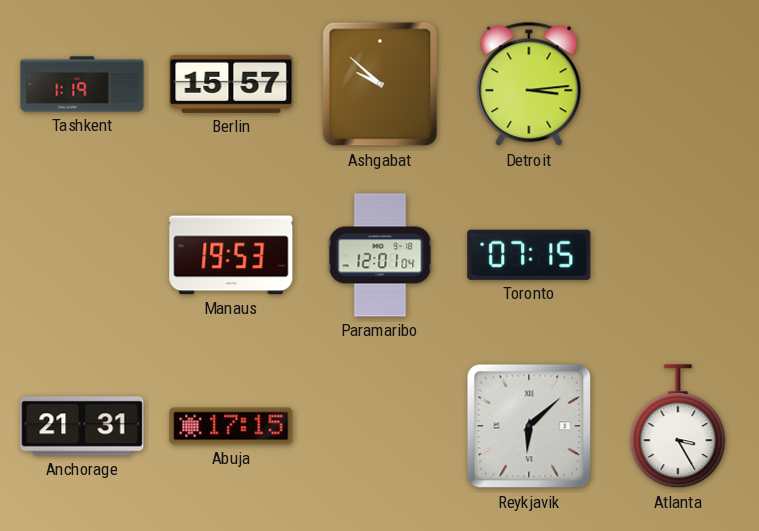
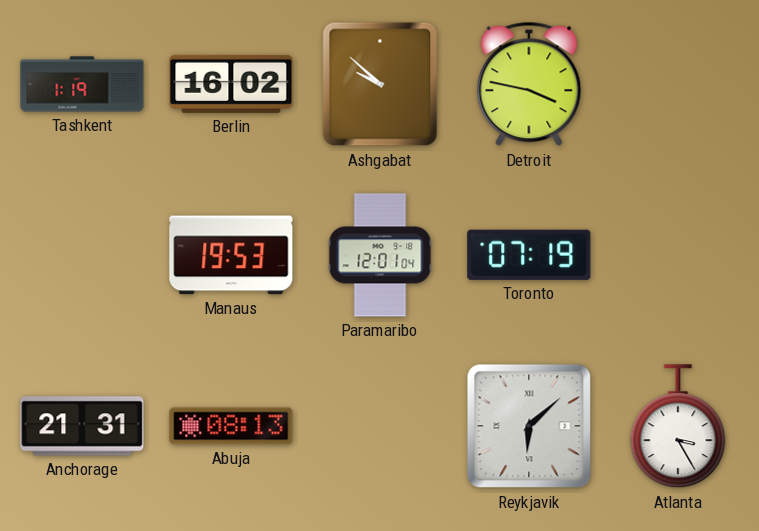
Berlin: 15:57 -> 16:02 (231, 84)
Detroit: 3:14 -> 3:47 (529, 84)
Toronto: 07:15 -> 07:19 (529, 255)
Abuja: 17:15 -> 08:13 (231, 426)
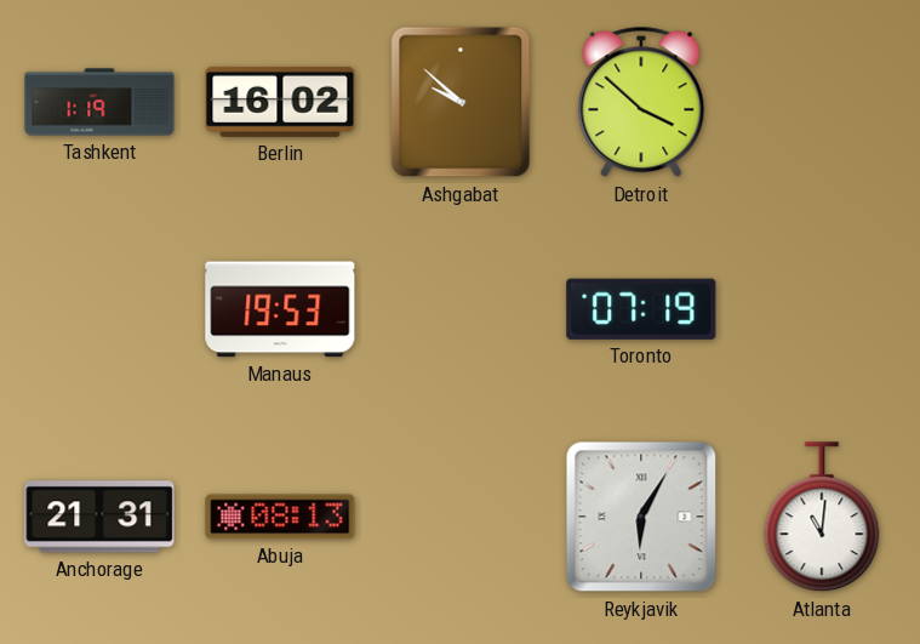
Detroit: 3:47 -> 3:52 (641, 102)
Paramaribo: 12:01 -> none (380, 255)
Reykjavik: 6:08 -> 6:05 (641, 517)
Atlanta: 3:25 -> 11:01 (822, 518)
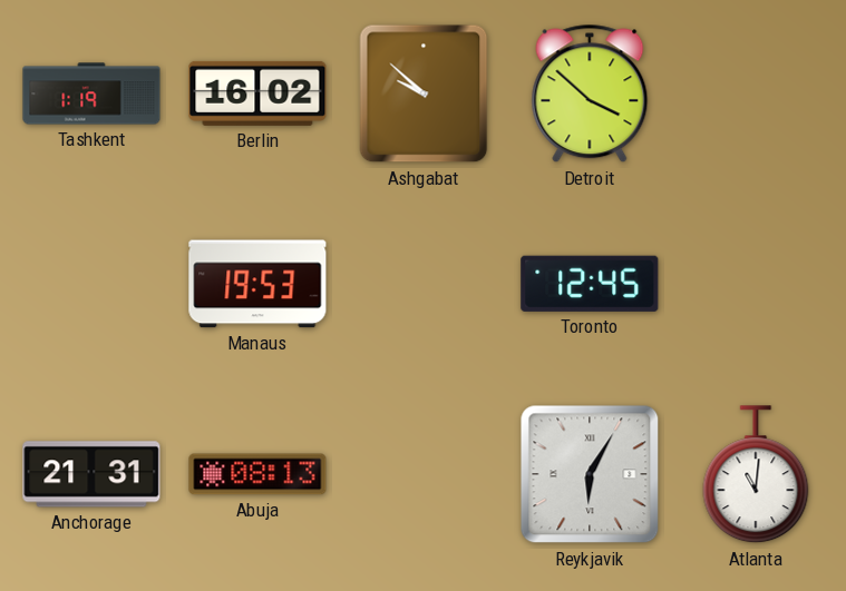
Toronto: 07:19 -> 12:45 (590, 284)
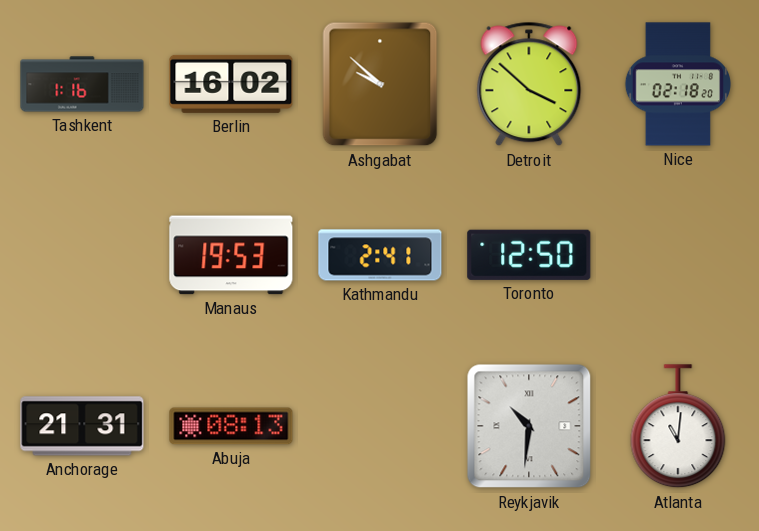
Tashkent: 1:19 -> 1:16 (82, 84)
Nice: none -> 02:18 (677, 84)
Kathmandu: none -> 2:41 (380, 255)
Toronto: 12:45 -> 12:50 (529, 255)
Reykjavik: 6:05 -> 10:31 (529, 426)
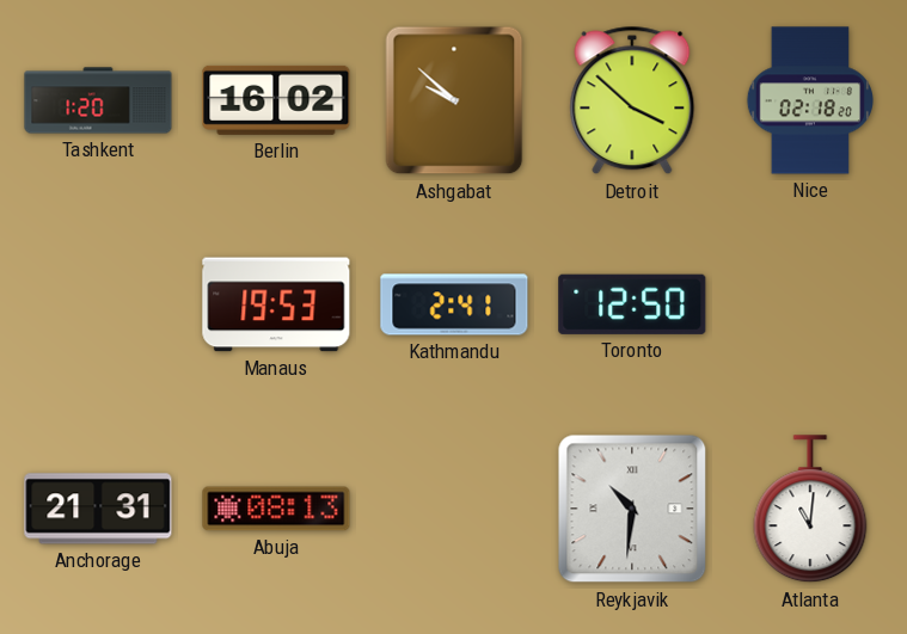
Tashkent: 1:16 -> 1:20 (98, 100)
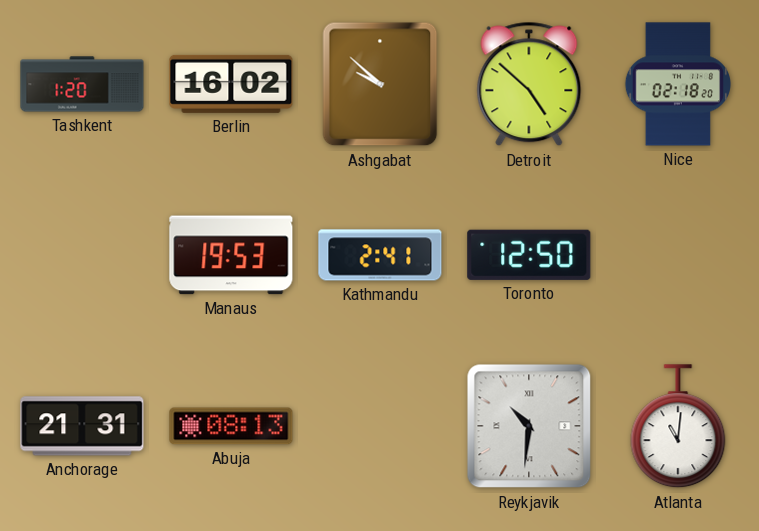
Detroit: 3:52 -> 4:52 (529, 84)
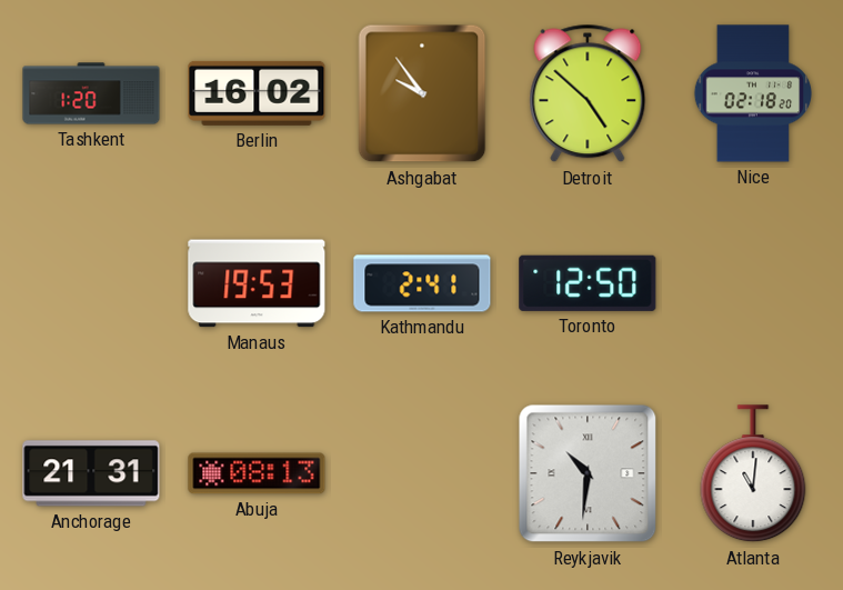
Ashgabat: 9:52 -> 9:54 (422, 93)
